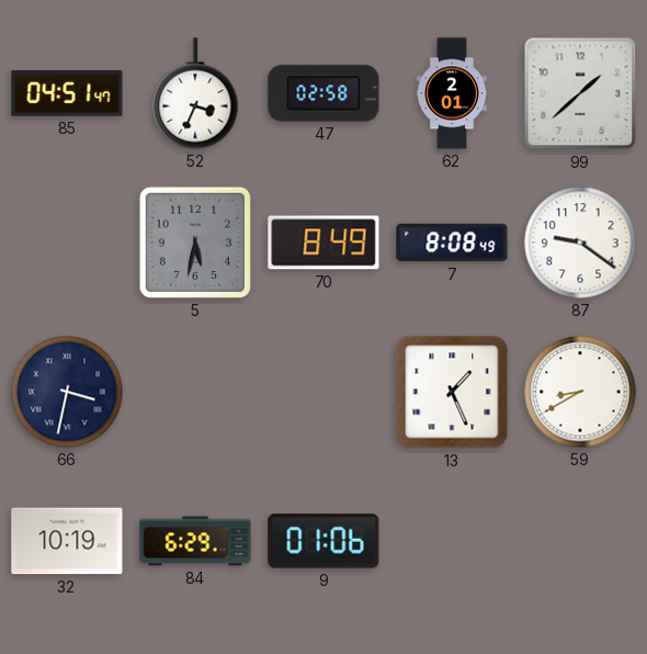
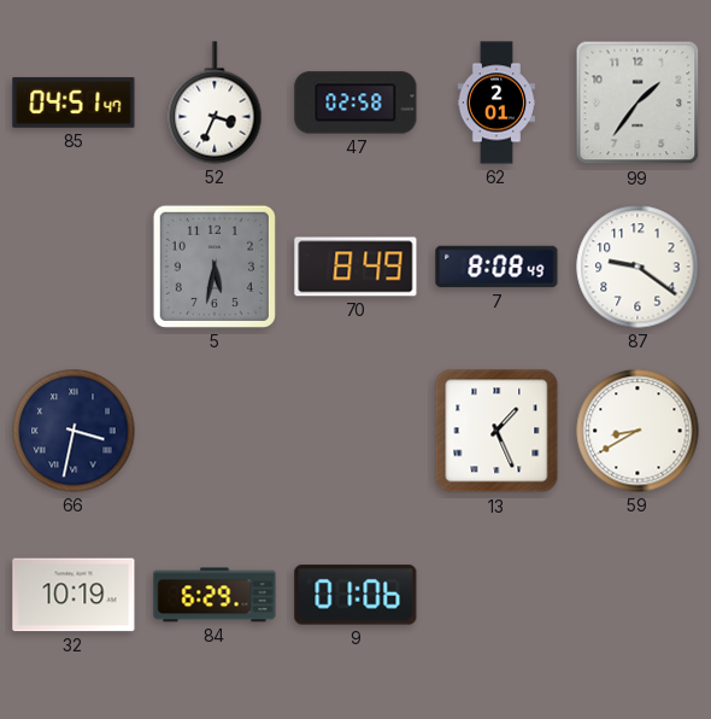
99: 1:38 -> 1:36 (637, 103)
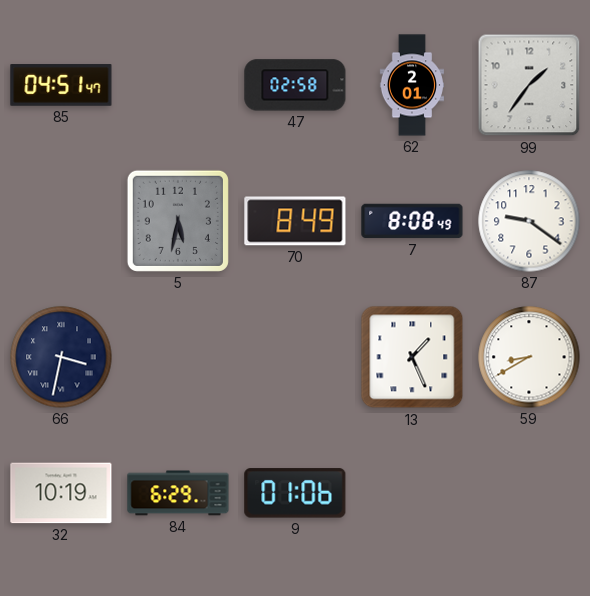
52: 3:34 -> none (215, 103)
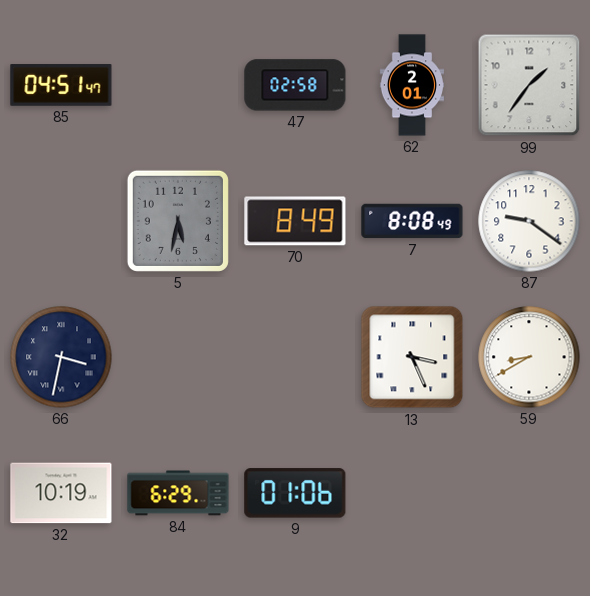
13: 1:26 -> 3:26 (412, 357)
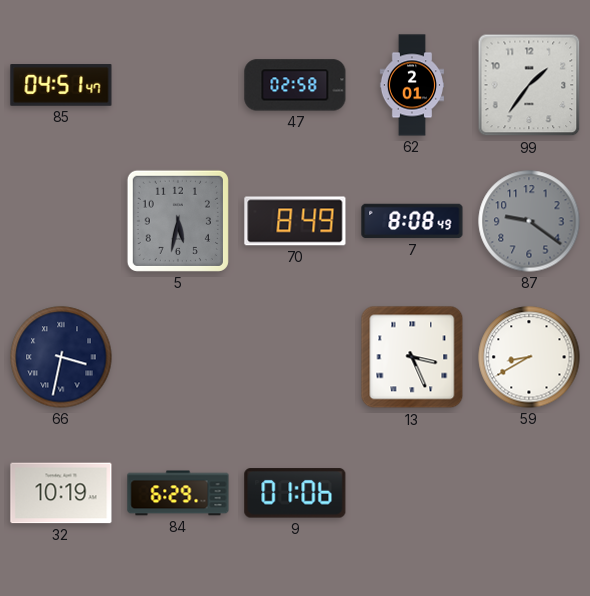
87 dial: white -> grey (529, 221)
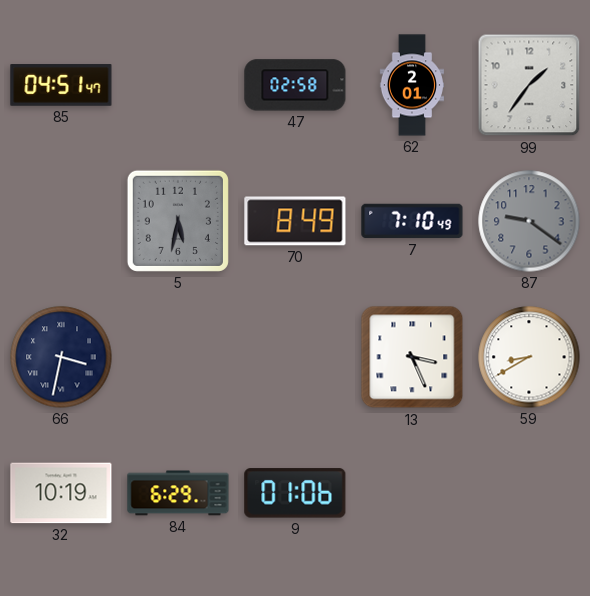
7: 8:08 -> 7:10 (412, 221)
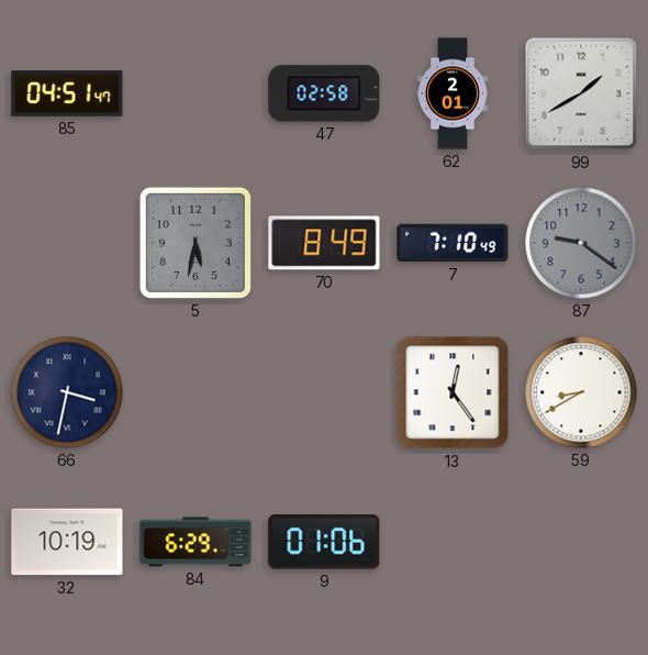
99: 1:36 -> 1:40 (581, 93)
13: 3:26 -> 12:24 (453, 392)
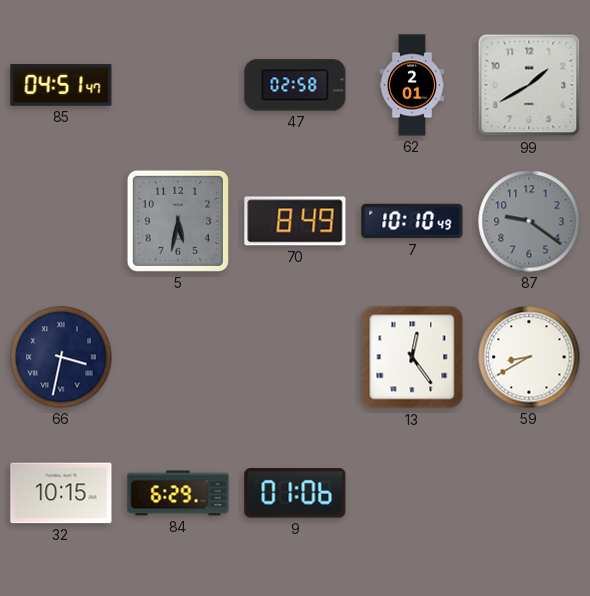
7: 7:10 -> 10:10 (412, 221)
32: 10:19 -> 10:15 (61, 493)
